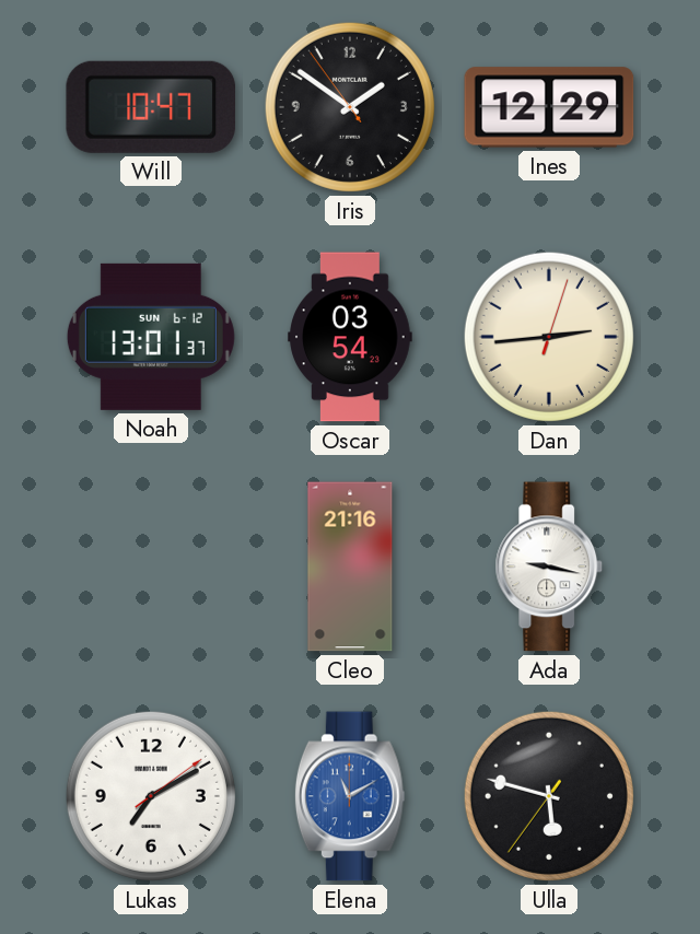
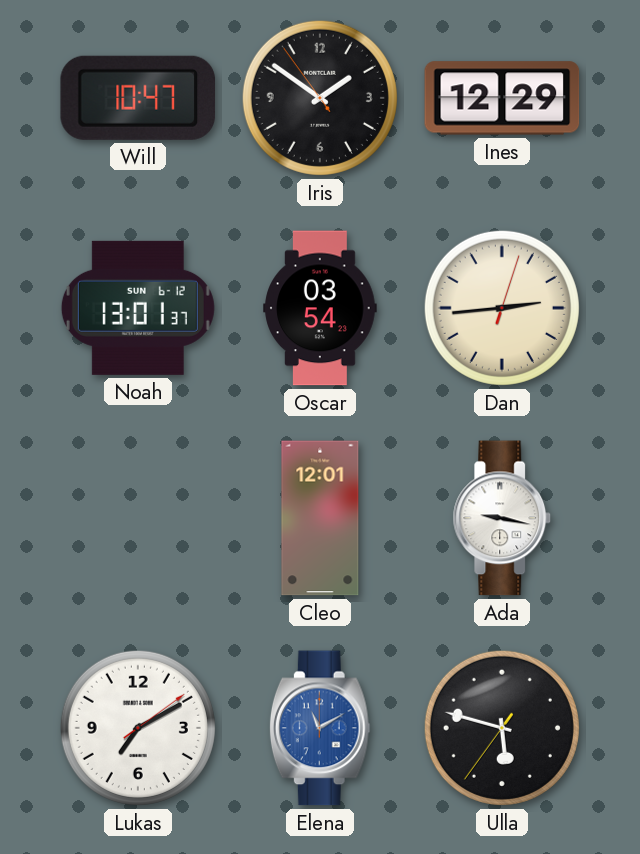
Cleo: 21:16 -> 12:01 (320, 518)
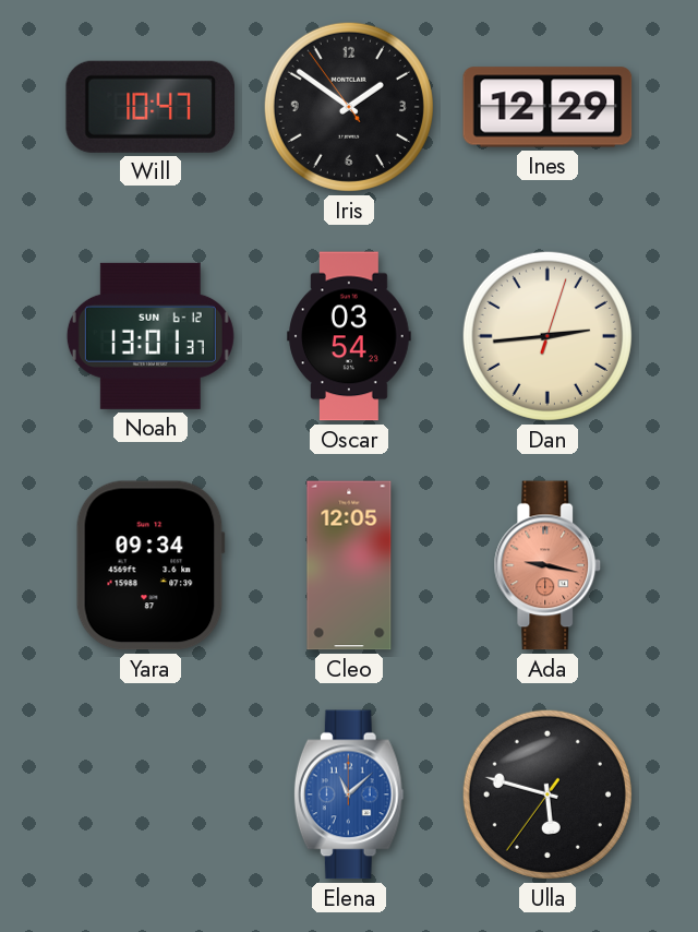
Yara: none -> 09:34 (151, 565)
Cleo: 12:01 -> 12:05 (349, 565)
Ada dial: white -> salmon (547, 565)
Lukas: 7:10 -> none (138, 728)
Elena: 11:10 -> 11:08 (349, 794)
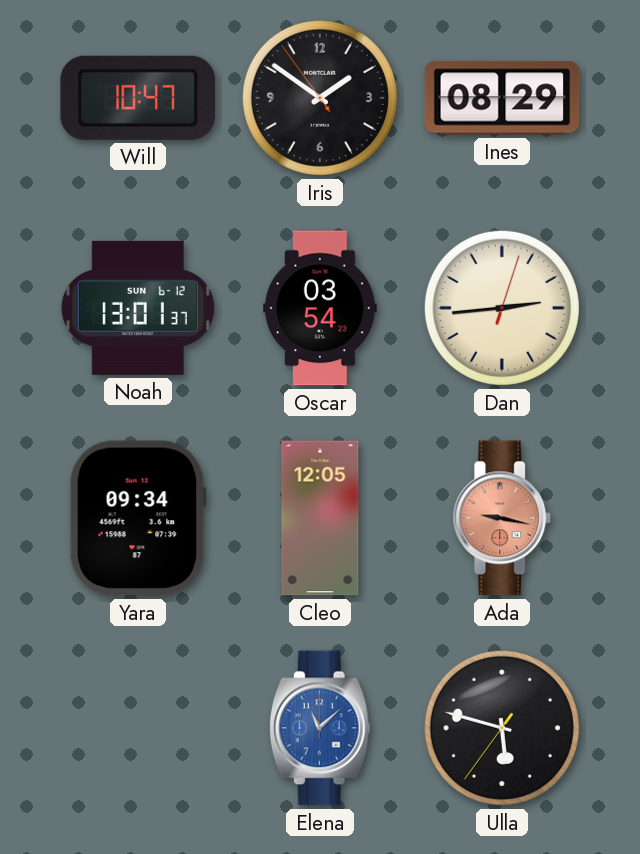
Ines: 12:29 -> 08:29 (502, 98)
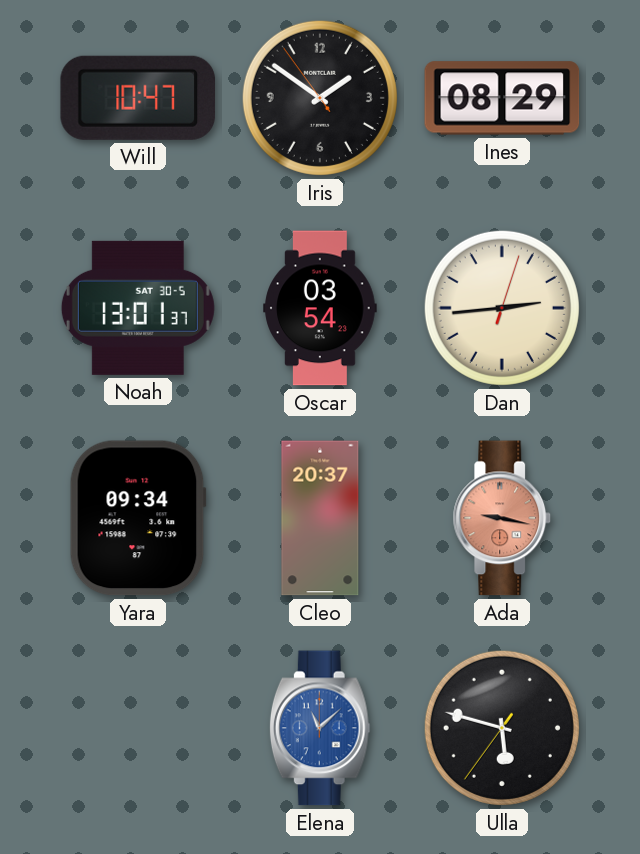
Noah date: SUN 6-12 -> SAT 30-5 (138, 308)
Cleo: 12:05 -> 20:37 (320, 518)
